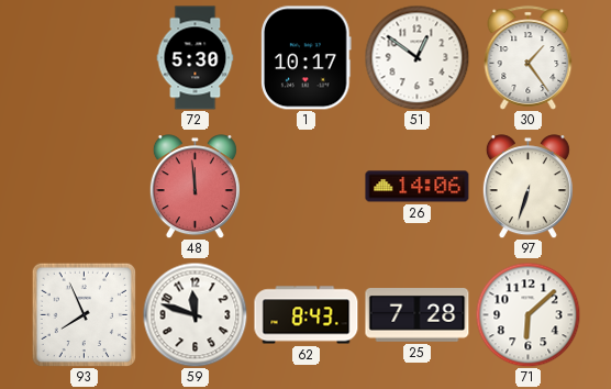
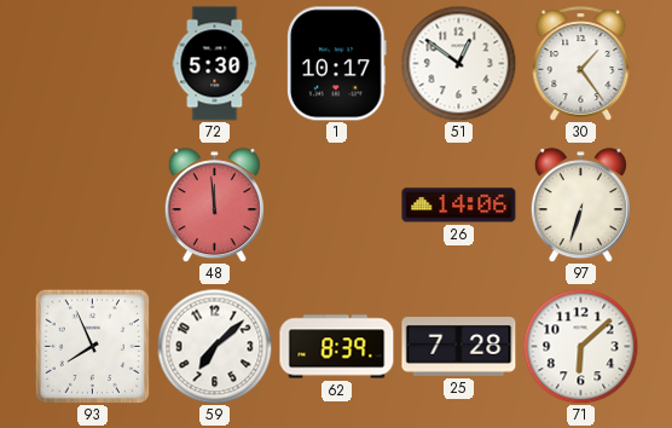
59: 11:48 -> 7:08 (214, 346)
62: 8:43 -> 8:39 (337, 347)
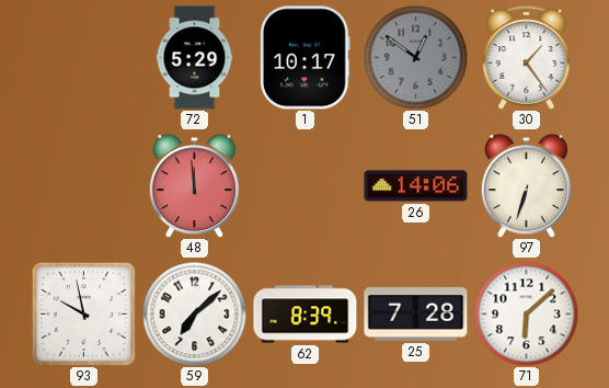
72: 5:30 -> 5:29 (195, 58)
51 dial: white -> grey (415, 57)
93: 7:56 -> 9:58 (83, 313)
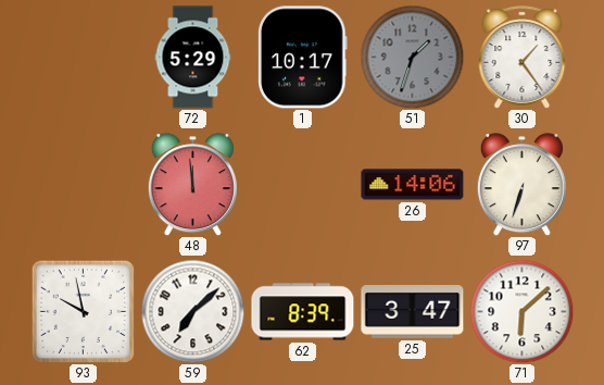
51: 12:51 -> 1:33 (412, 57)
25: 7:28 -> 3:47 (413, 312)
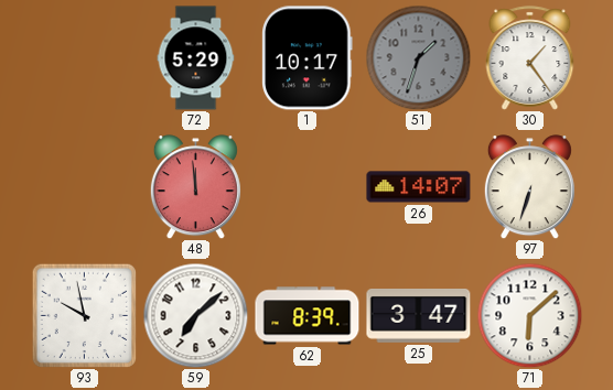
26: 14:06 -> 14:07 (419, 187)
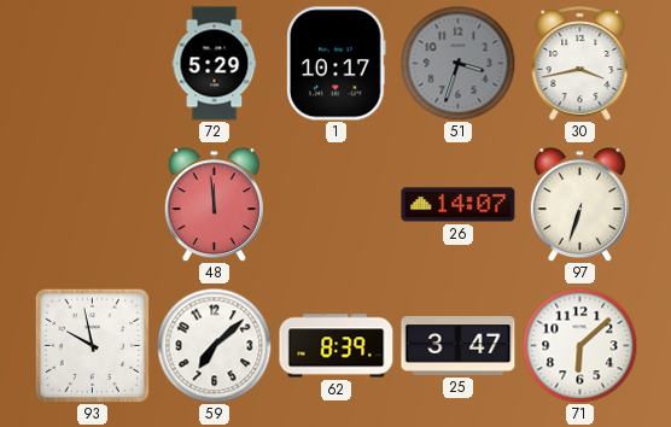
51: 1:33 -> 3:33 (457, 63)
30: 1:24 -> 3:43 (580, 64)
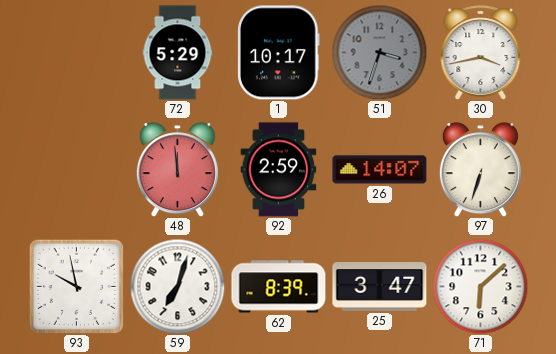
92: none -> 2:59 (279, 170)
59: 7:08 -> 7:03 (177, 286)
